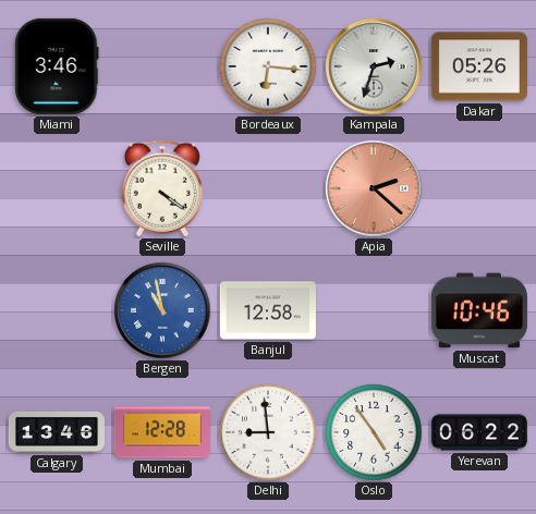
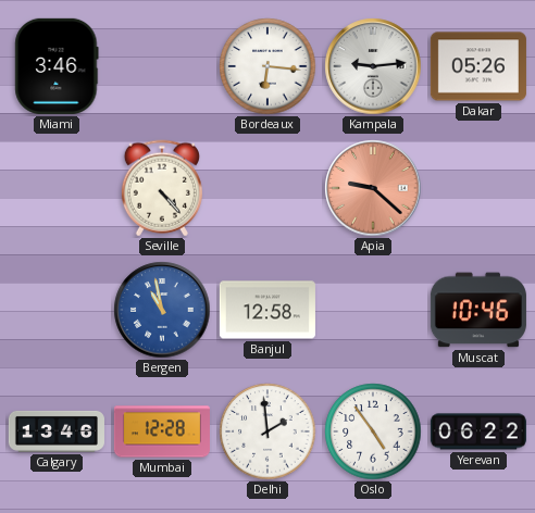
Kampala: 2:33 -> 9:14 (373, 66)
Seville: 4:21 -> 4:23 (162, 188)
Apia: 2:22 -> 9:22 (373, 188)
Delhi: 8:59 -> 1:59 (267, 431)
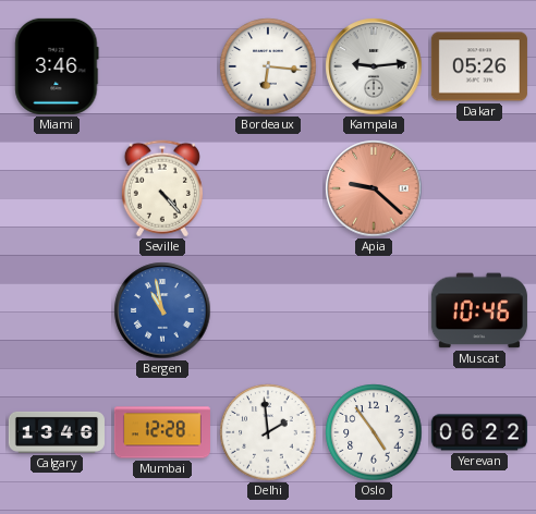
Banjul: 12:58 -> none (267, 310)
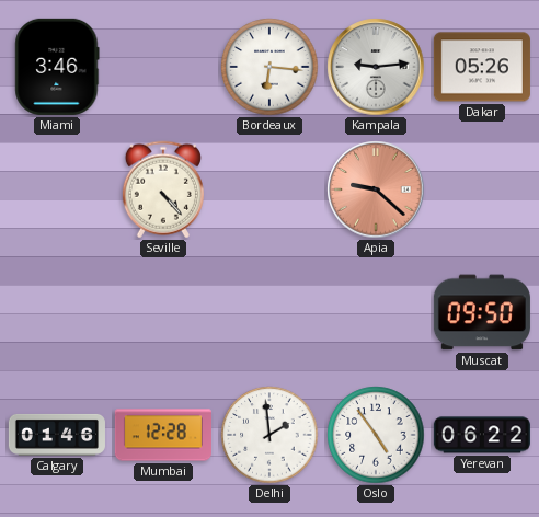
Bergen: 10:58 -> none (162, 310)
Muscat: 10:46 -> 09:50 (482, 312)
Calgary: 13:46 -> 01:46 (57, 435)
